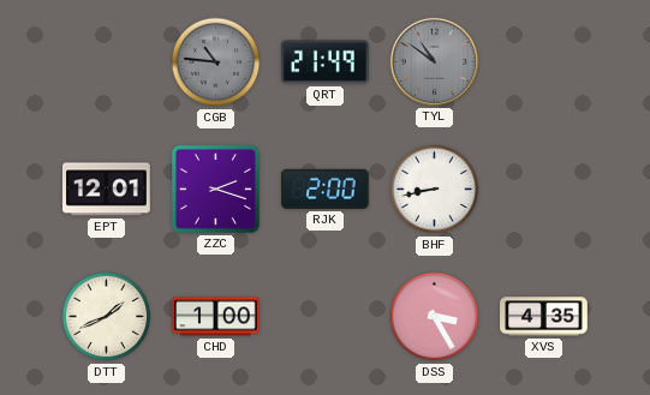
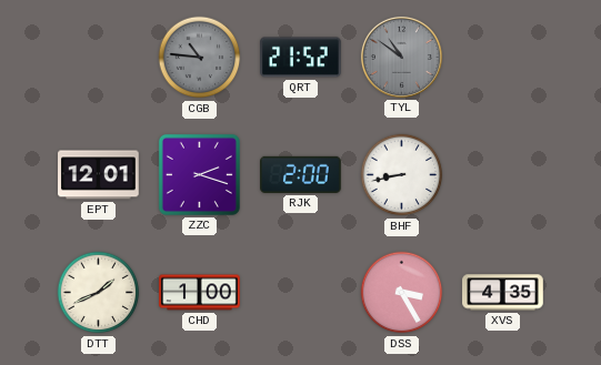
QRT: 21:49 -> 21:52 (301, 58)
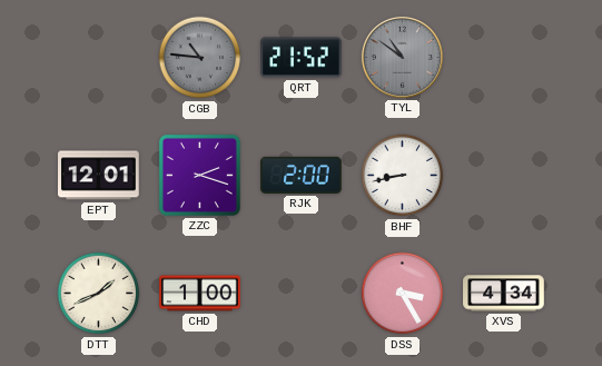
XVS: 4:35 -> 4:34 (504, 294)
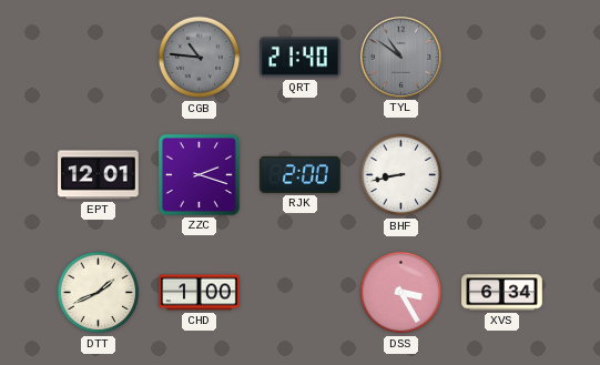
QRT: 21:52 -> 21:40 (301, 58)
XVS: 4:34 -> 6:34 (502, 293)
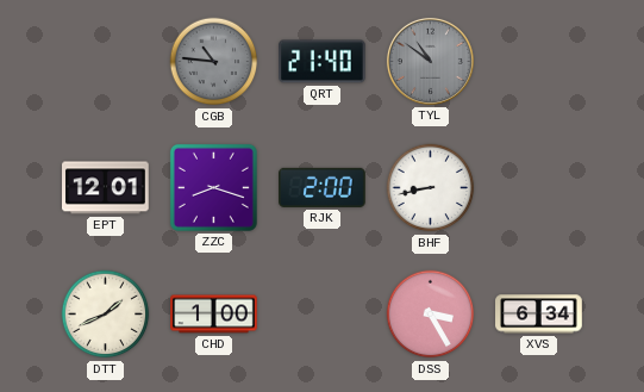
ZZC: 2:18 -> 8:18 (213, 187)
